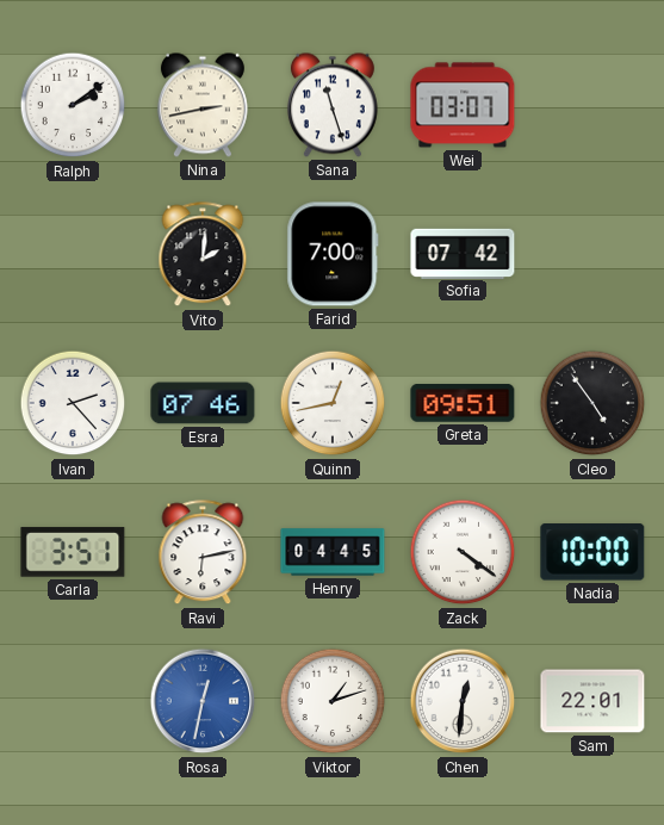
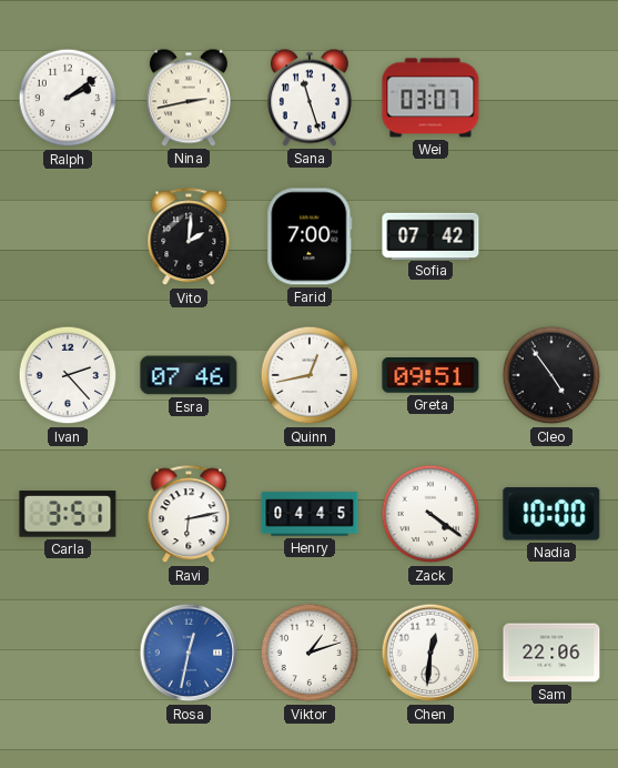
Sam: 22:01 -> 22:06 (551, 653)
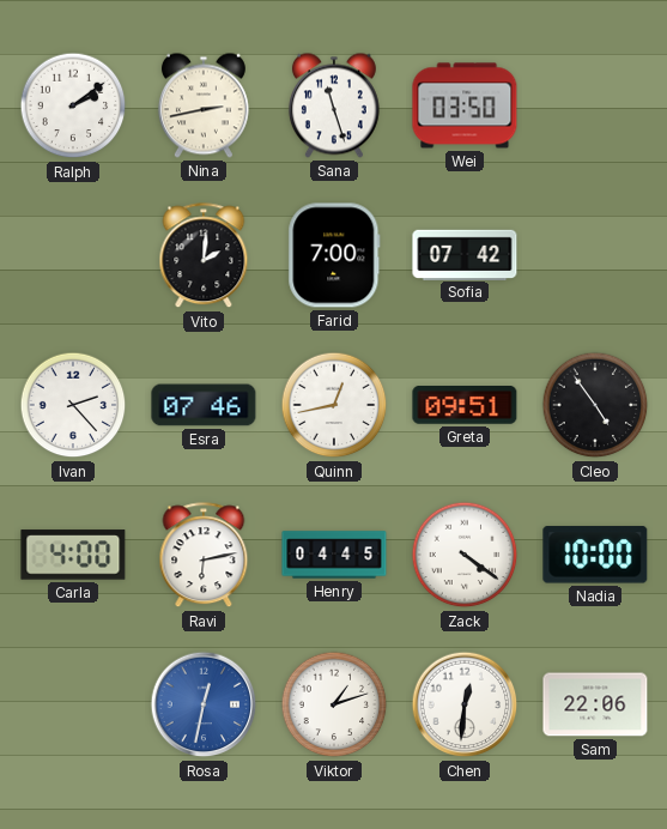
Wei: 03:07 -> 03:50 (465, 105)
Carla: 3:51 -> 4:00 (73, 555)
